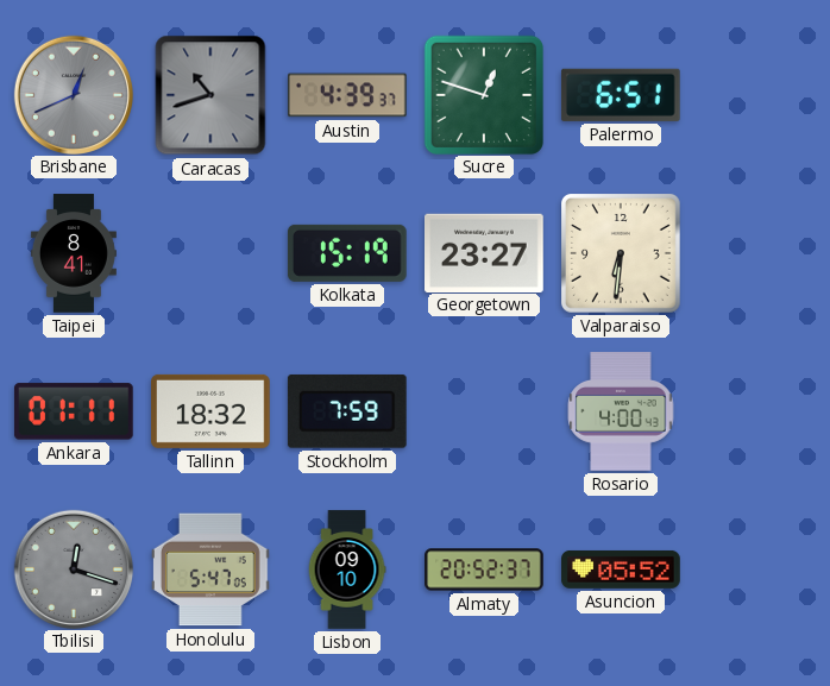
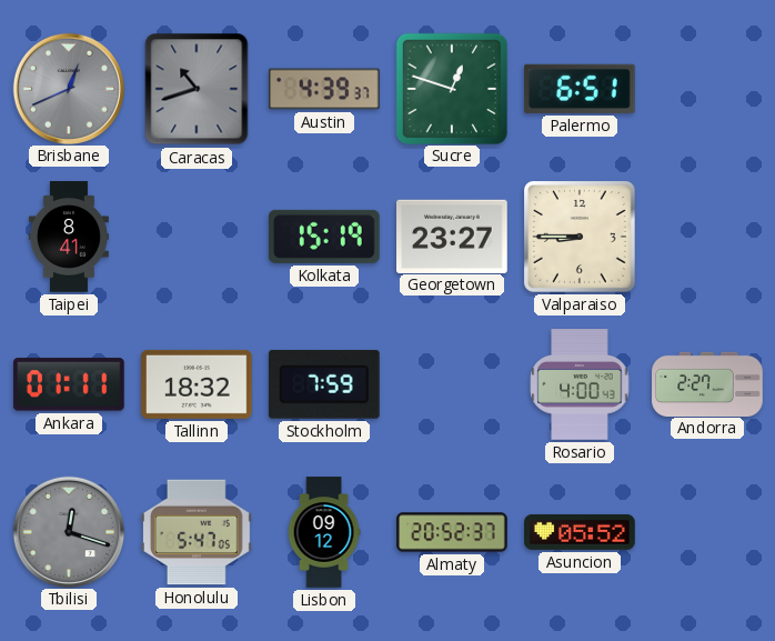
Valparaiso: 6:31 -> 8:45 (581, 238)
Andorra: none -> 2:27 (707, 383)
Lisbon: 09:10 -> 09:12 (324, 532)
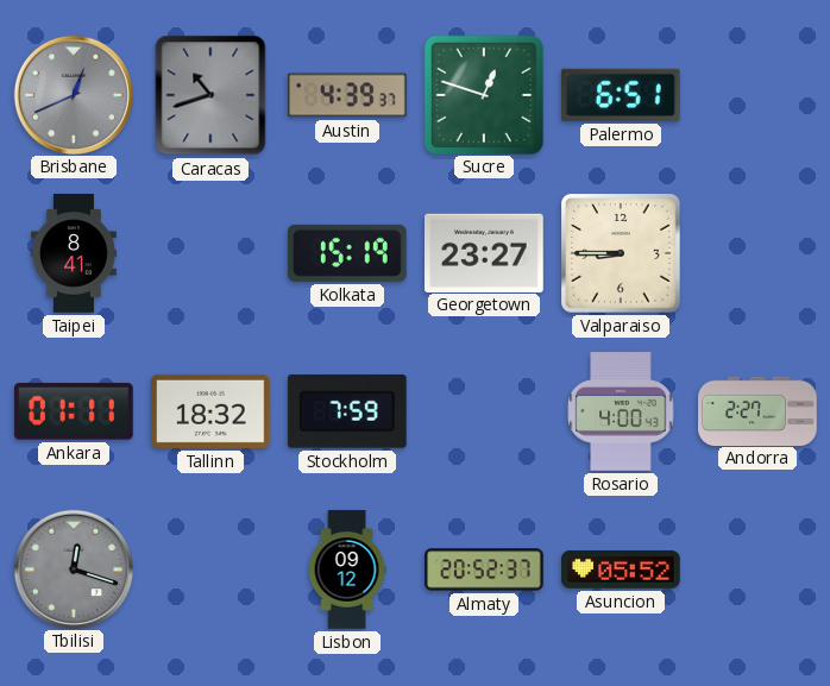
Honolulu: 5:47 -> none (198, 532)
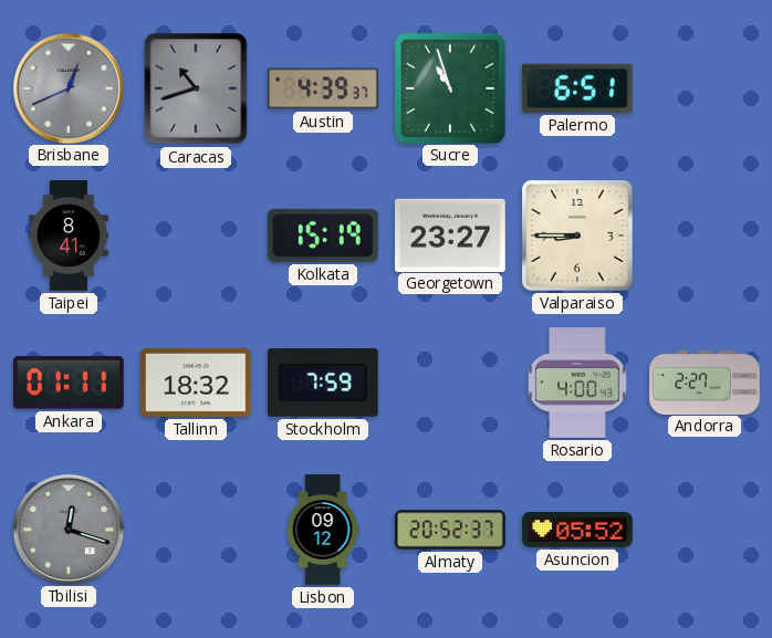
Sucre: 12:48 -> 10:57 (449, 87)
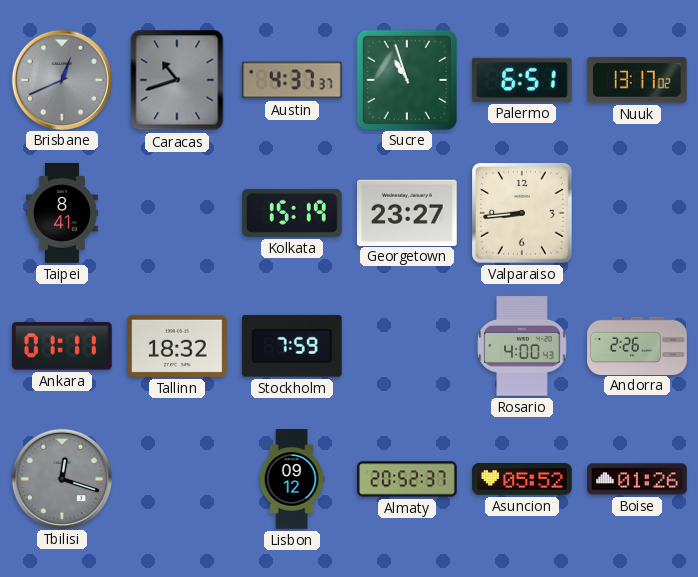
Austin: 4:39 -> 4:37 (293, 80)
Nuuk: none -> 13:17 (638, 80)
Valparaiso: 8:45 -> 8:44 (523, 214)
Andorra: 2:27 -> 2:26 (637, 345)
Boise: none -> 01:26 (637, 479)
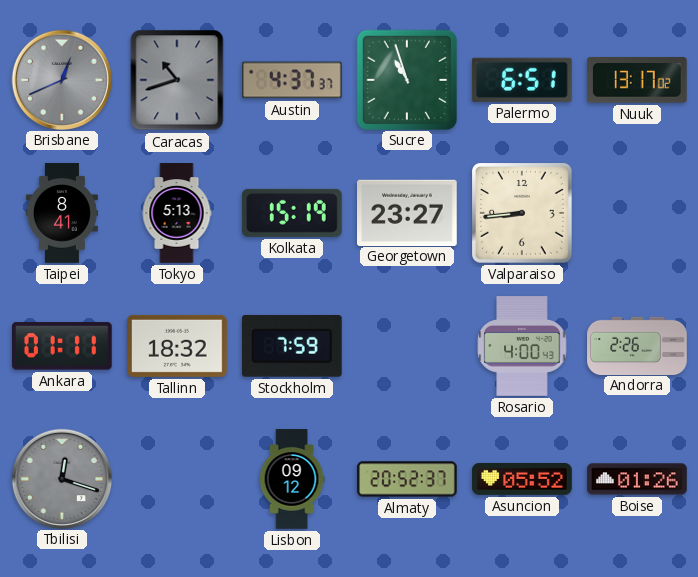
Tokyo: none -> 5:13 (177, 213)
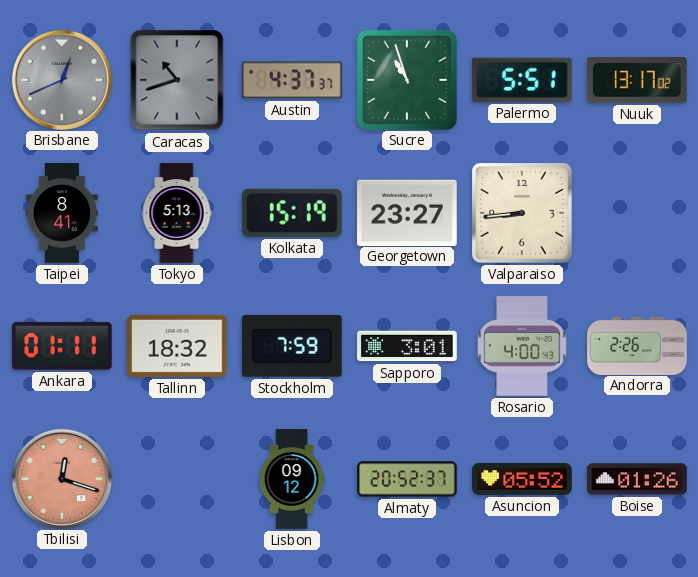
Palermo: 6:51 -> 5:51 (522, 80)
Sapporo: none -> 3:01 (407, 346)
Tbilisi dial: grey -> salmon (61, 478)
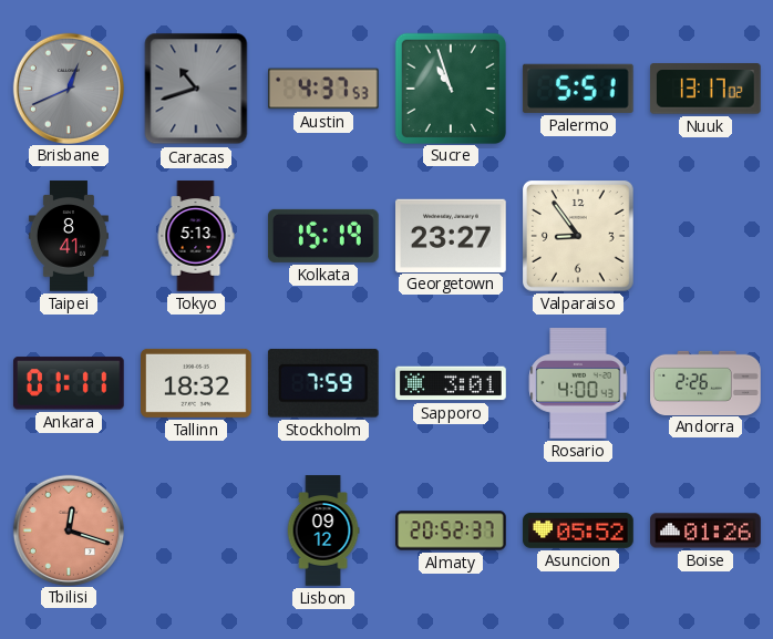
Austin: 4:37:37 -> 4:37:53 (324, 89)
Valparaiso: 8:44 -> 8:54 (579, 237)
